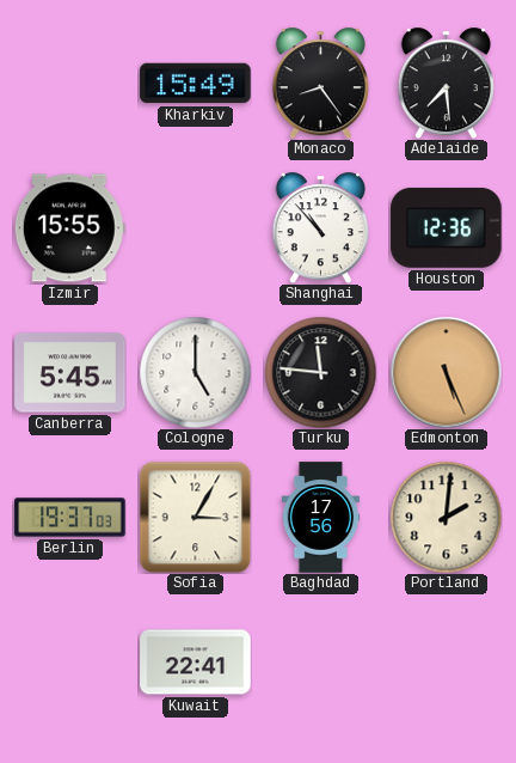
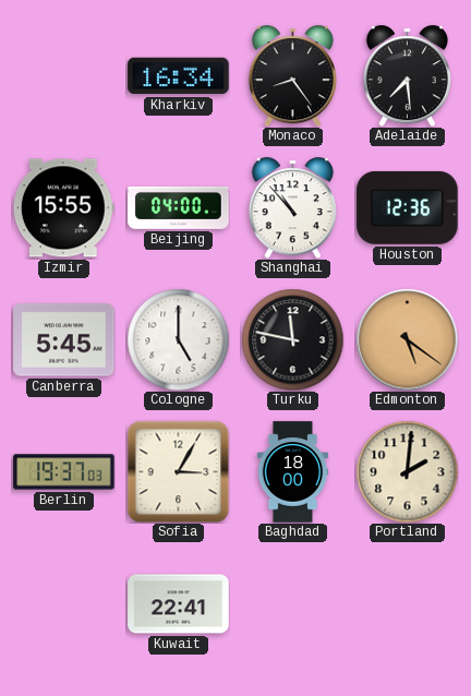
Kharkiv: 15:49 -> 16:34 (179, 76)
Beijing: none -> 04:00 (179, 208)
Turku: 11:46 -> 11:47 (292, 339)
Edmonton: 5:26 -> 5:21 (407, 339)
Baghdad: 17:56 -> 18:00 (293, 472)
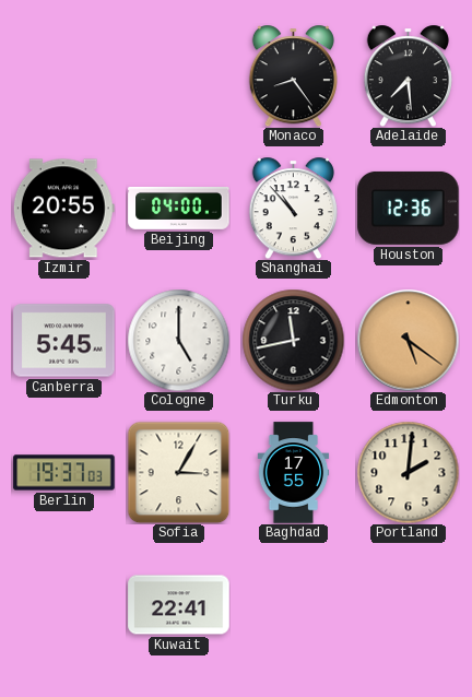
Kharkiv: 16:34 -> none (179, 76)
Izmir: 15:55 -> 20:55 (63, 209)
Turku: 11:47 -> 11:43 (293, 340)
Baghdad: 18:00 -> 17:55 (294, 473)
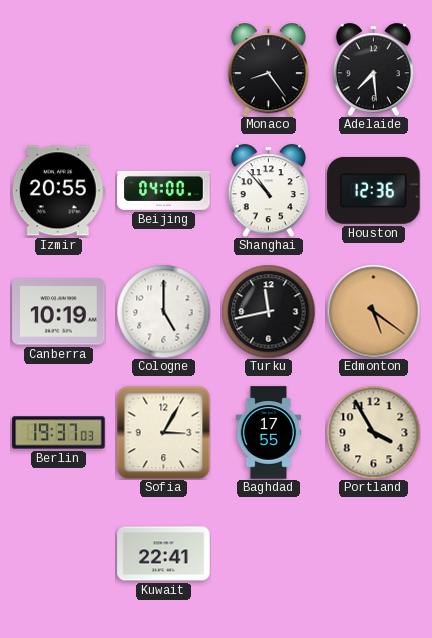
Canberra: 5:45 -> 10:19 (59, 312)
Portland: 2:01 -> 3:55 (373, 432)
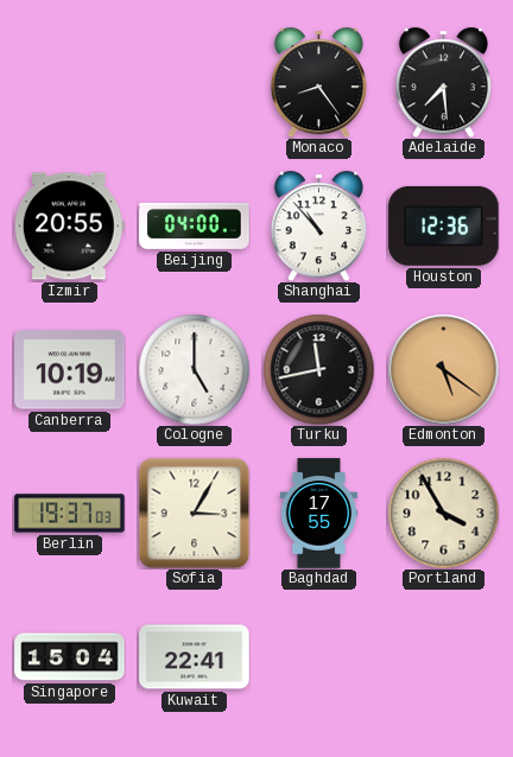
Singapore: none -> 15:04 (70, 657)
